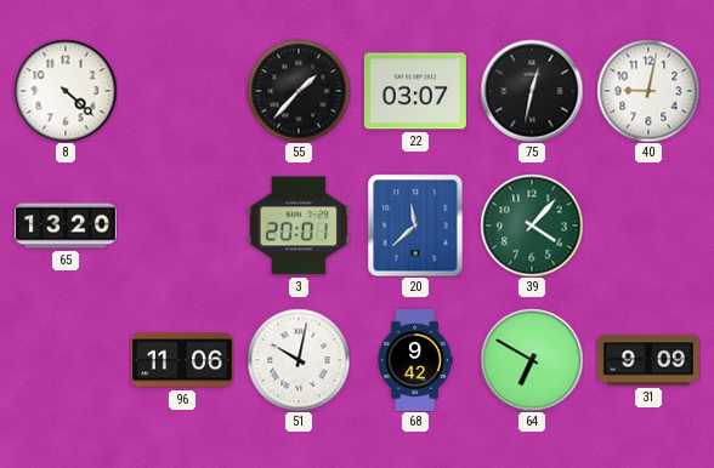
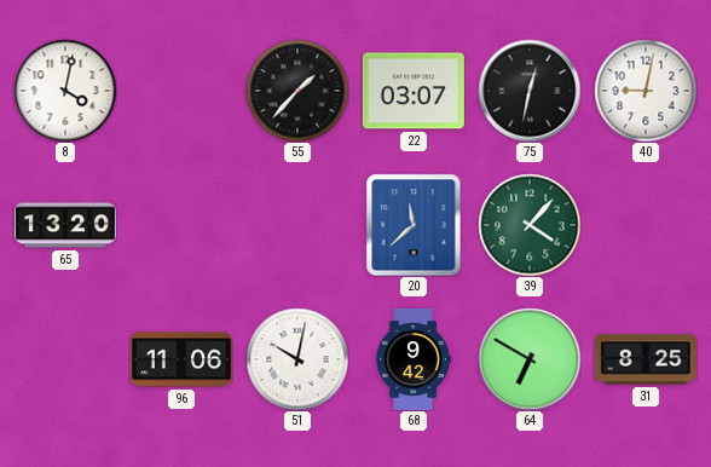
8: 4:22 -> 4:02 (65, 91)
3: 20:01 -> none (299, 226)
31: 9:09 -> 8:25 (646, 359)
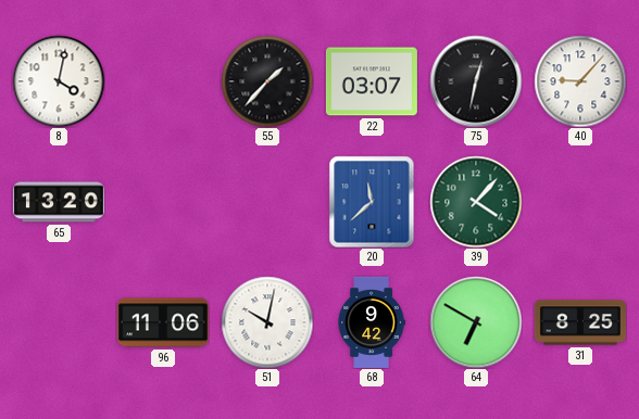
40: 9:02 -> 9:07 (580, 81)
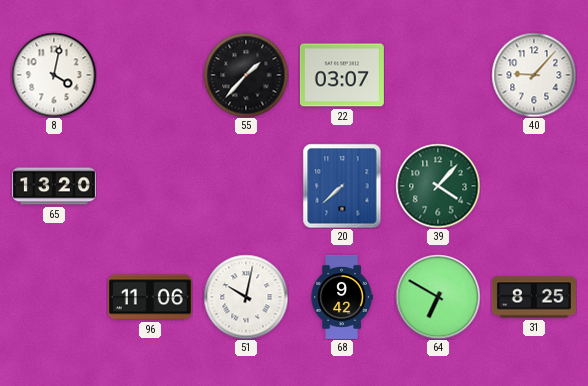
75: 12:32 -> none (476, 81)
20: 11:38 -> 7:38 (342, 186)
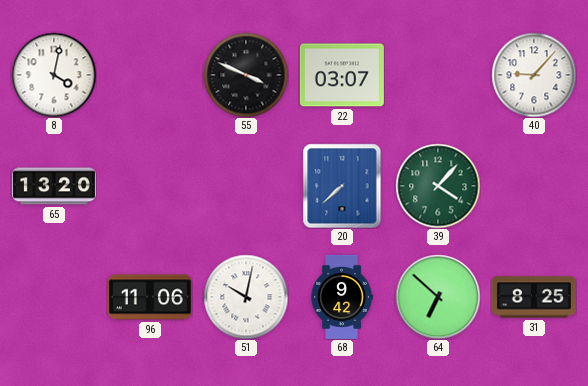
55: 1:37 -> 3:49 (246, 75)
64: 6:50 -> 6:52 (438, 297)
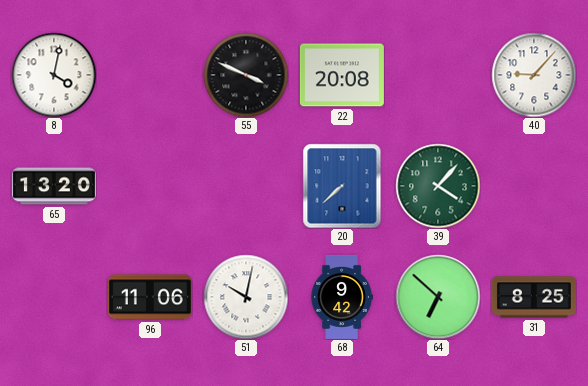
22: 03:07 -> 20:08 (342, 75)
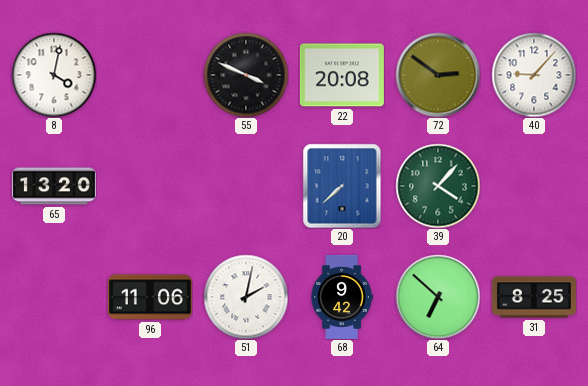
72: none -> 2:51 (438, 75)
51: 10:02 -> 2:02 (246, 297)
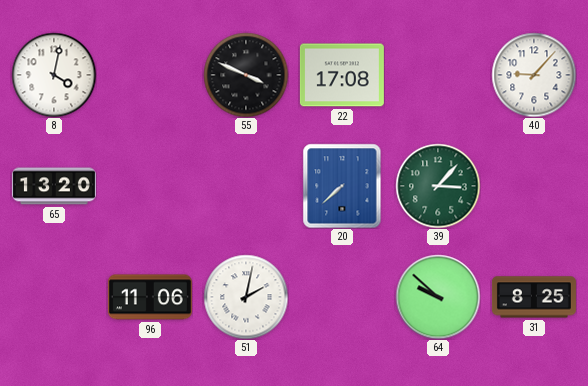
22: 20:08 -> 17:08 (342, 75)
72: 2:51 -> none (438, 75)
39: 4:07 -> 3:07 (438, 186)
68: 9:42 -> none (342, 297)
64: 6:52 -> 9:52 (438, 297)
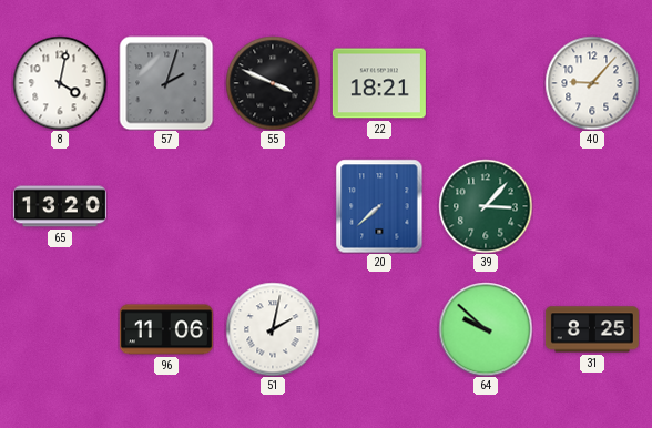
57: none -> 2:03 (166, 83)
22: 17:08 -> 18:21 (379, 83)
